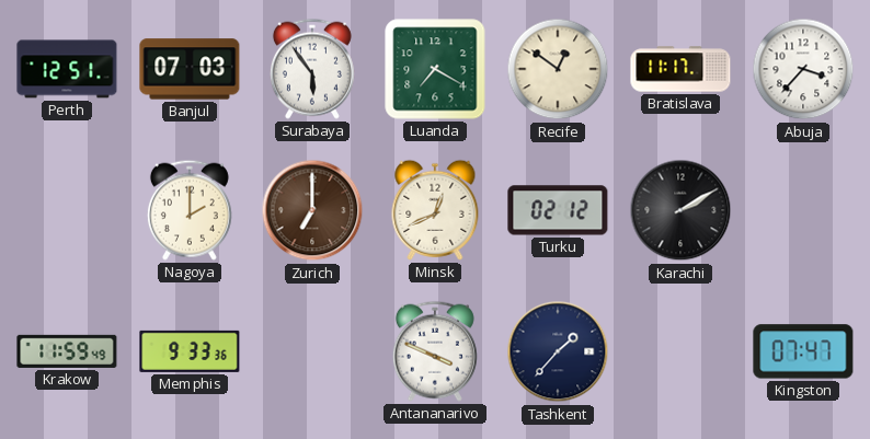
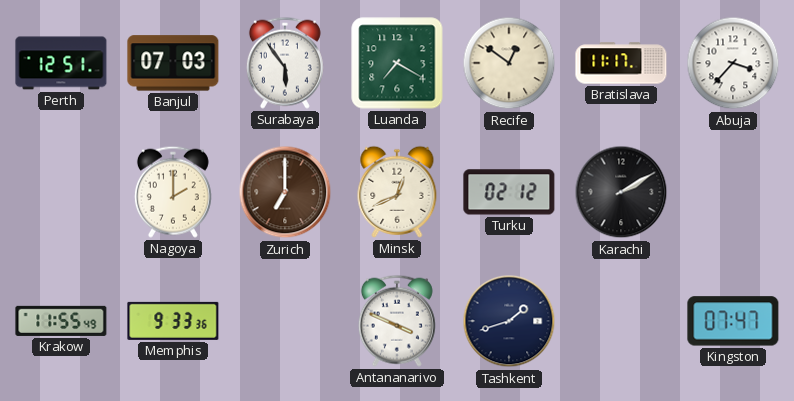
Krakow: 11:59 -> 11:55 (61, 321)
Tashkent: 1:37 -> 1:42 (509, 321)
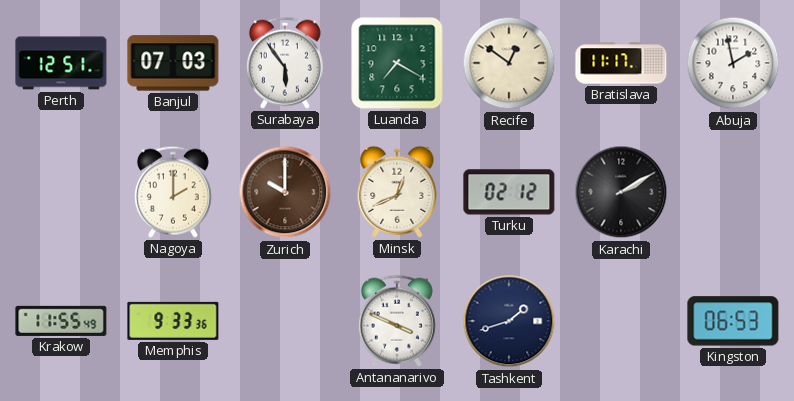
Abuja: 3:37 -> 1:58 (733, 63)
Zurich: 7:00 -> 10:00 (285, 192)
Kingston: 07:47 -> 06:53 (733, 321)
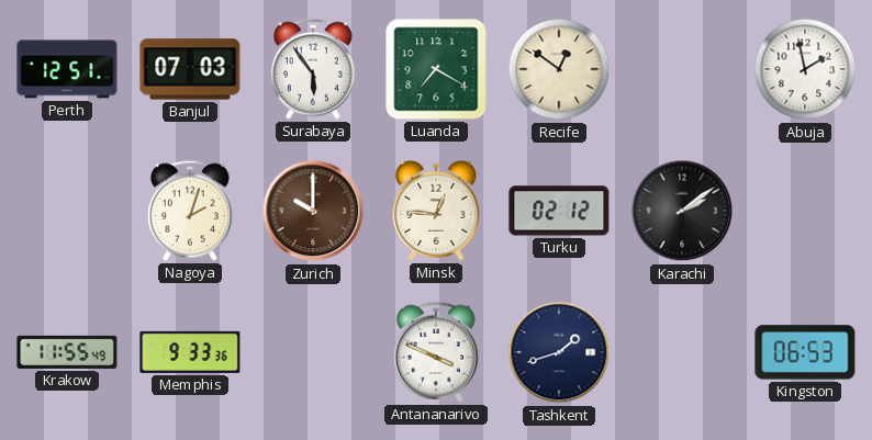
Bratislava: 11:17 -> none (621, 63)
Nagoya: 2:00 -> 2:03 (190, 211)
Minsk: 12:41 -> 12:46 (436, 211)
Karachi: 2:10 -> 2:09 (682, 211)
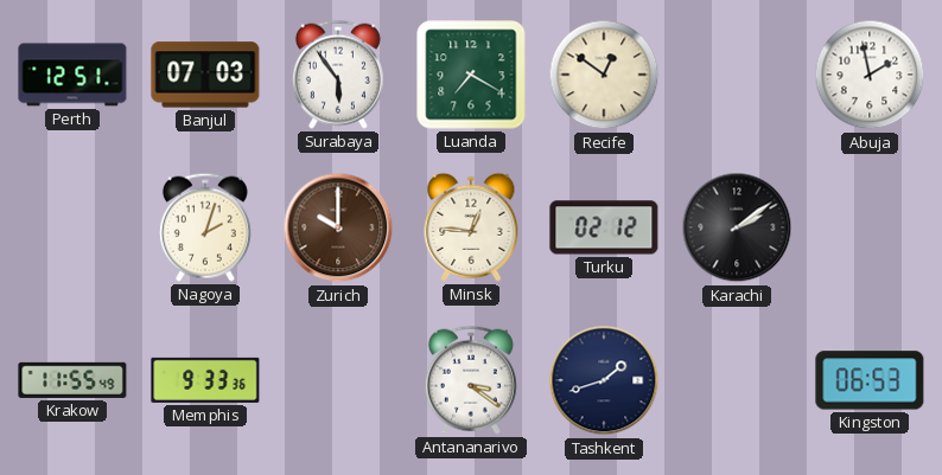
Antananarivo: 3:49 -> 3:21 (471, 380)
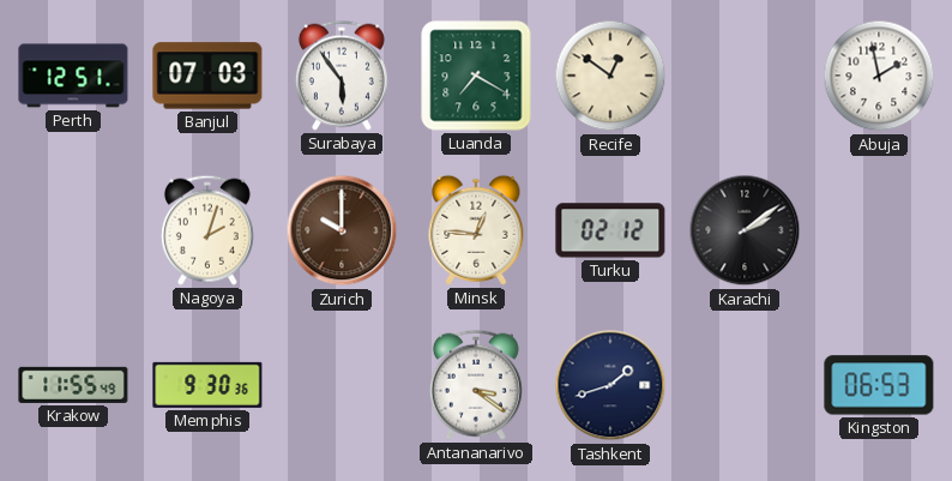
Memphis: 9:33 -> 9:30 (207, 385)
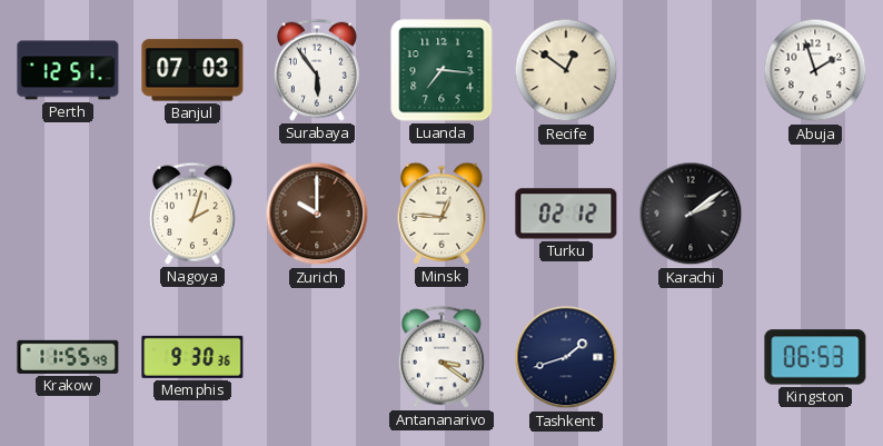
Luanda: 7:20 -> 7:16 (441, 70)
Abuja: 1:58 -> 1:57 (815, 70)
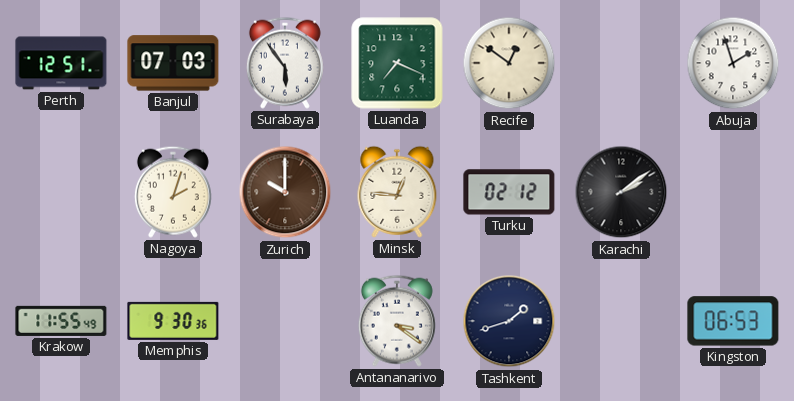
Luanda: 7:16 -> 7:19 (397, 63)
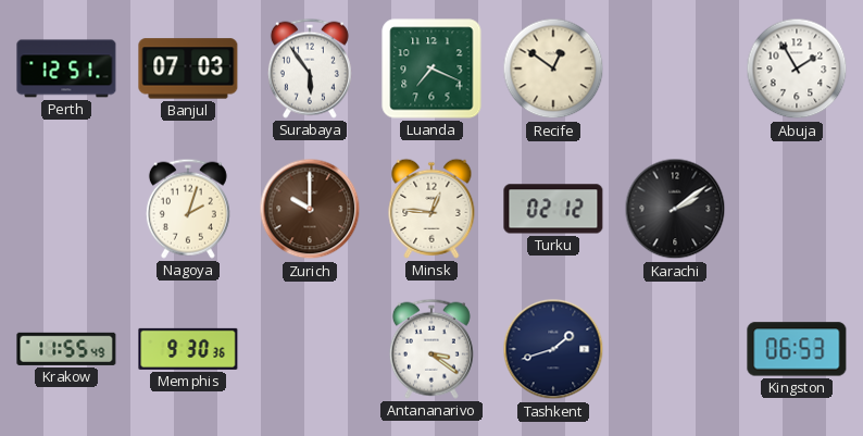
Abuja: 1:57 -> 1:55 (797, 68)
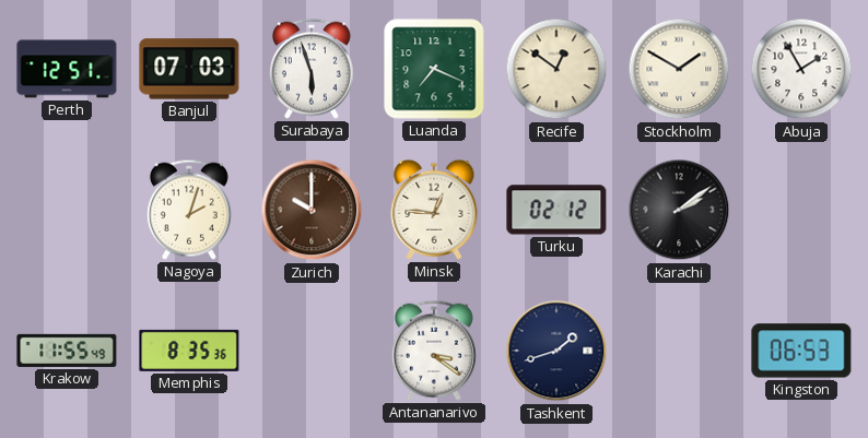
Surabaya: 5:54 -> 5:57 (312, 69)
Stockholm: none -> 1:50 (679, 69)
Memphis: 9:30 -> 8:35 (189, 351)
